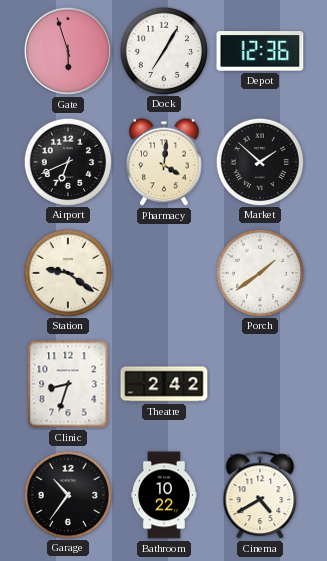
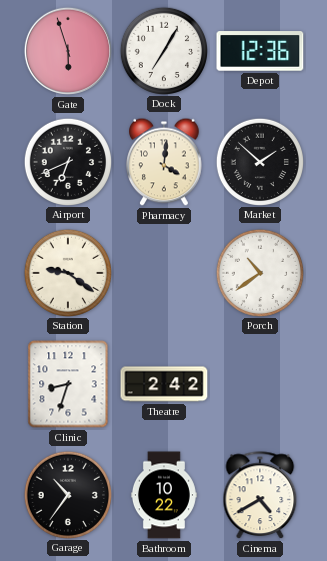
Porch: 1:39 -> 10:39 (259, 272)
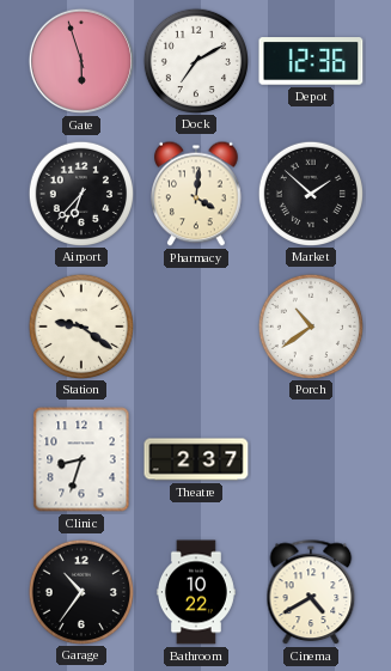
Dock: 7:05 -> 7:10 (195, 60)
Airport: 6:41 -> 6:37 (80, 193)
Theatre: 2:42 -> 2:37 (196, 459)
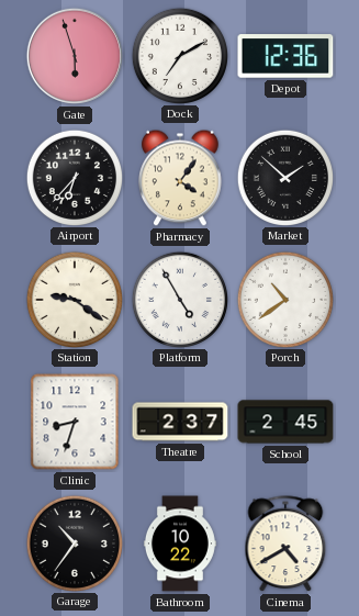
Pharmacy: 4:01 -> 4:06 (181, 178)
Platform: none -> 4:55 (179, 299)
School: none -> 2:45 (285, 422)
